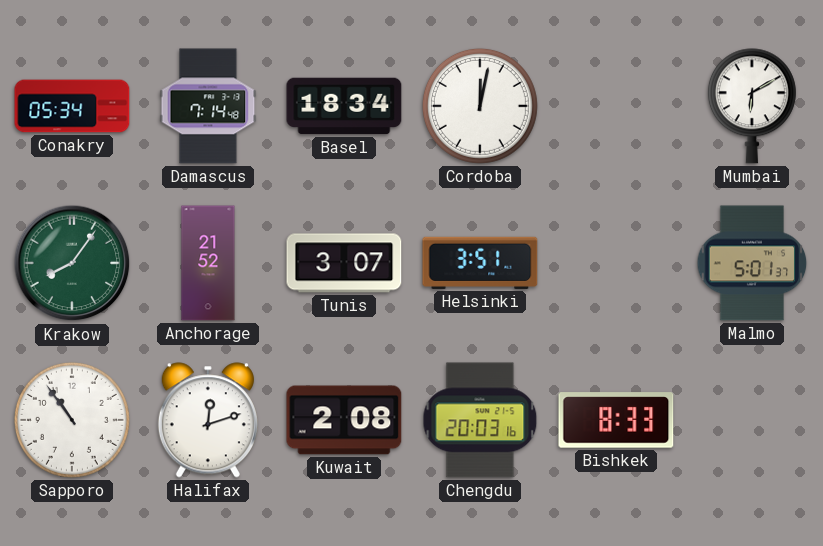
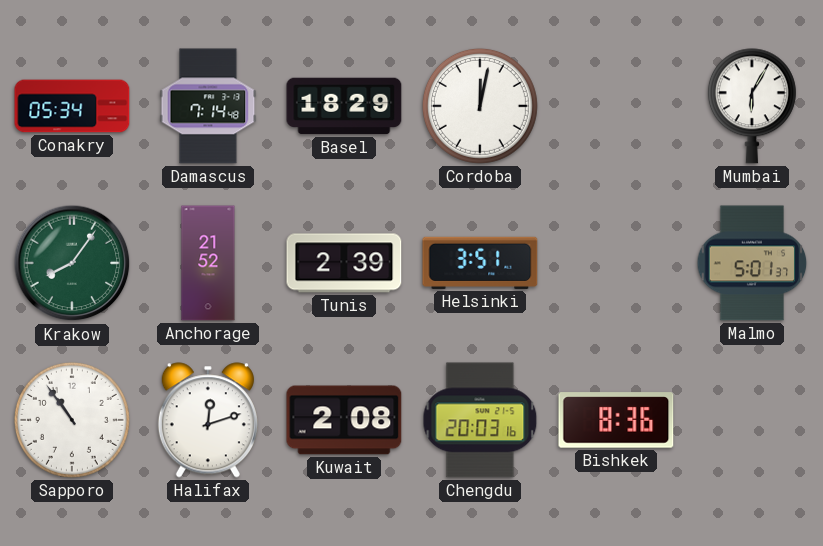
Basel: 18:34 -> 18:29 (344, 106)
Mumbai: 6:10 -> 6:05 (752, 106)
Tunis: 3:07 -> 2:39 (344, 263)
Bishkek: 8:33 -> 8:36 (616, 420)
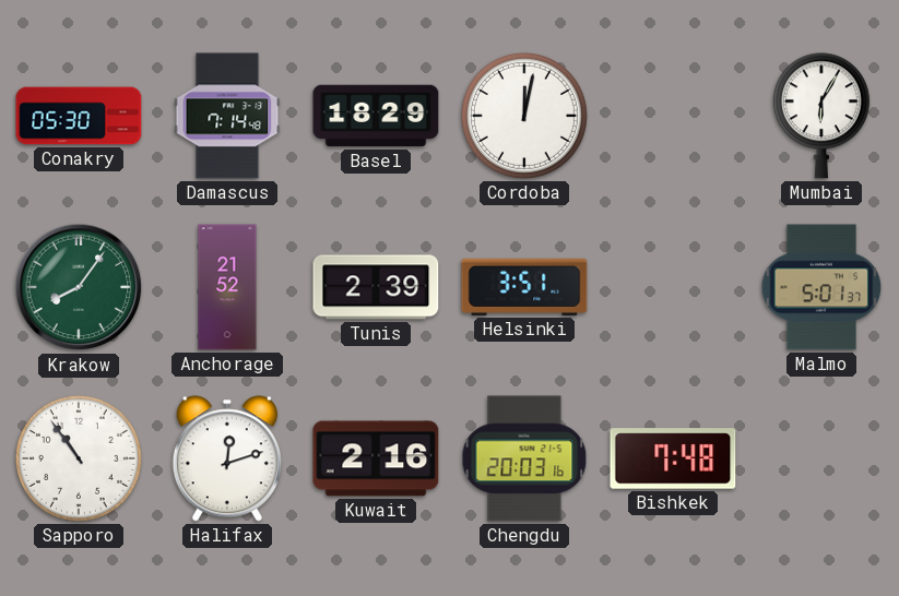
Conakry: 05:34 -> 05:30 (79, 116)
Kuwait: 2:08 -> 2:16 (376, 458)
Bishkek: 8:36 -> 7:48 (673, 458)
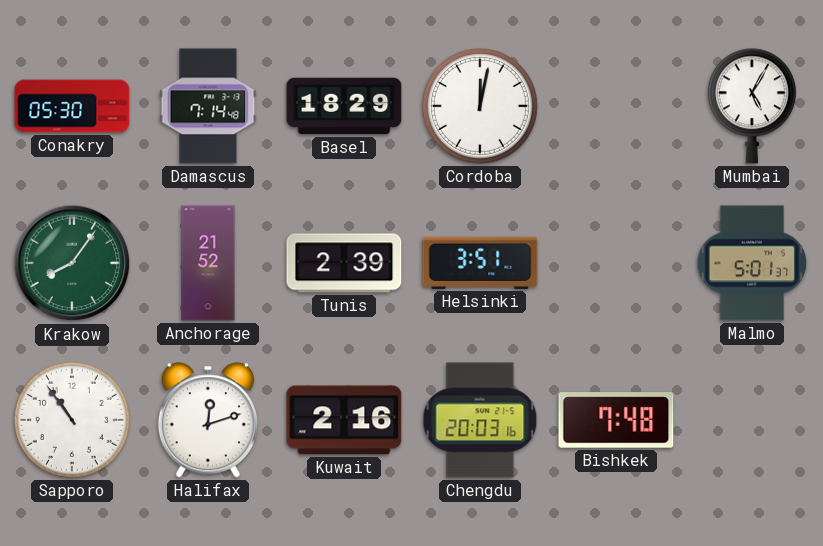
Mumbai: 6:05 -> 5:05 (752, 106)
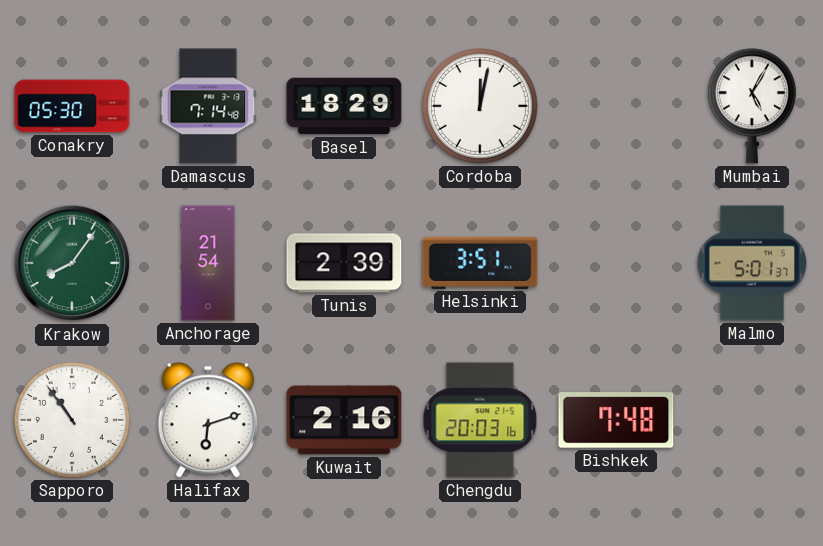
Anchorage: 21:52 -> 21:54 (208, 263)
Halifax: 12:12 -> 6:12 (208, 420)
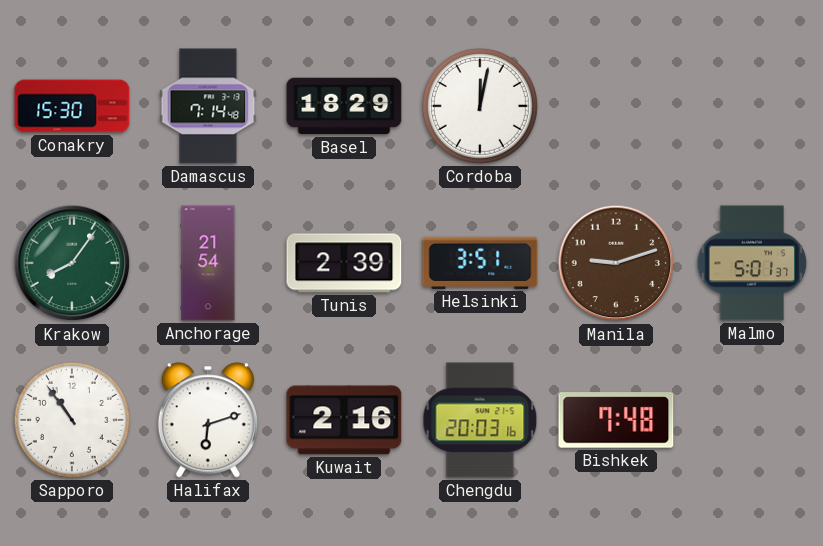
Conakry: 05:30 -> 15:30 (72, 106)
Mumbai: 5:05 -> none (752, 106)
Manila: none -> 9:12 (616, 263)
